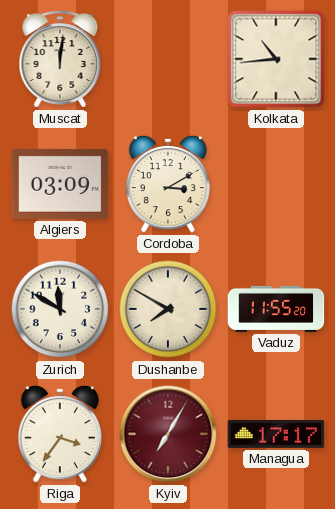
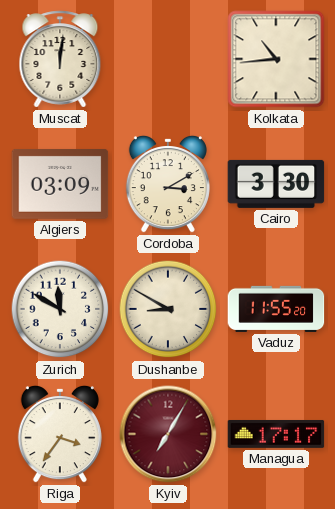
Cairo: none -> 3:30 (276, 184)
Dushanbe: 7:50 -> 8:50 (168, 309)
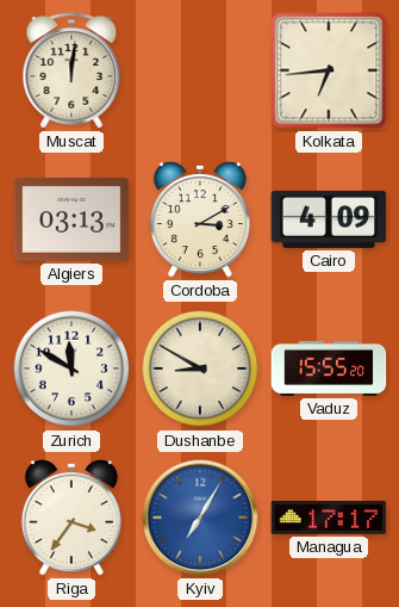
Kolkata: 10:44 -> 6:44 (329, 70)
Algiers: 03:09 -> 03:13 (71, 219)
Cairo: 3:30 -> 4:09 (329, 219)
Vaduz: 11:55 -> 15:55 (329, 368)
Kyiv dial: burgundy -> blue (200, 518)
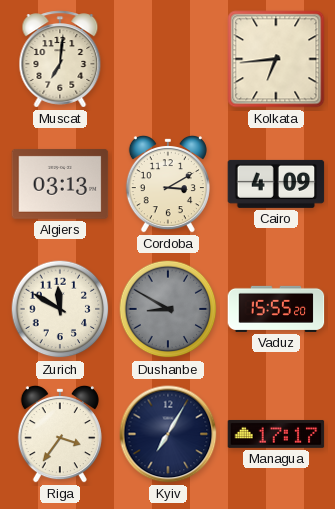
Muscat: 12:01 -> 7:01 (60, 59)
Dushanbe dial: cream -> grey (168, 309)
Kyiv dial: blue -> navy (168, 434)
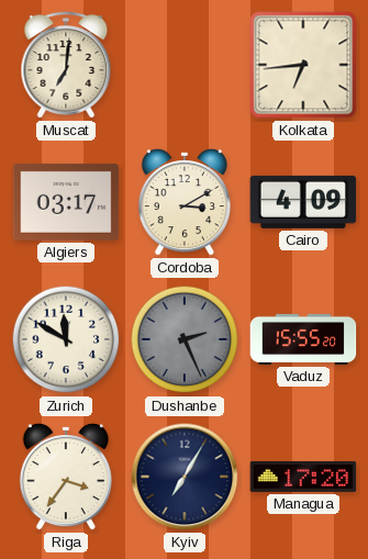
Algiers: 03:13 -> 03:17 (66, 202)
Dushanbe: 8:50 -> 2:26 (185, 339)
Managua: 17:17 -> 17:20 (303, 477)
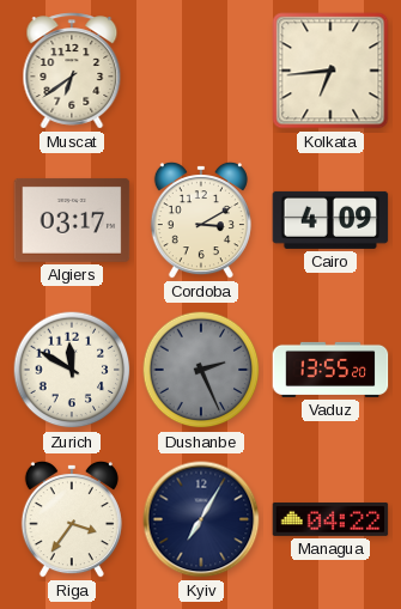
Muscat: 7:01 -> 6:39 (72, 71)
Vaduz: 15:55 -> 13:55 (330, 370)
Managua: 17:20 -> 04:22 (330, 519)
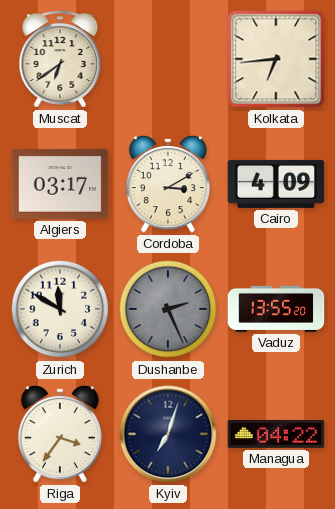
Kyiv: 7:05 -> 7:03 (168, 434)
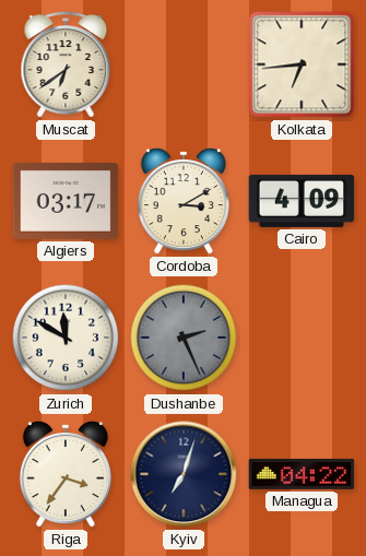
Vaduz: 13:55 -> none (276, 309)
